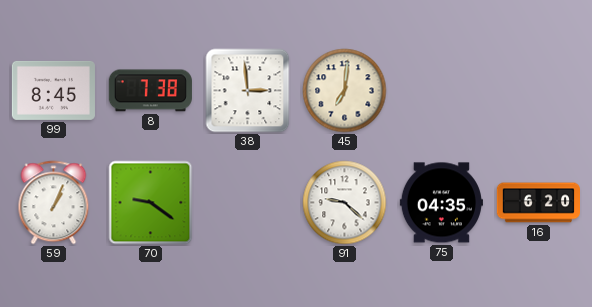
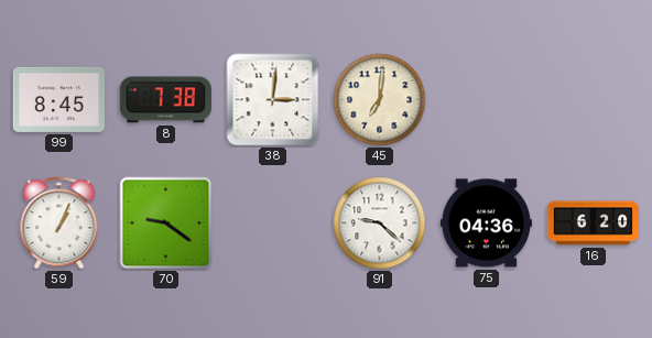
38: 2:59 -> 3:01 (273, 100)
75: 04:35 -> 04:36 (486, 223)
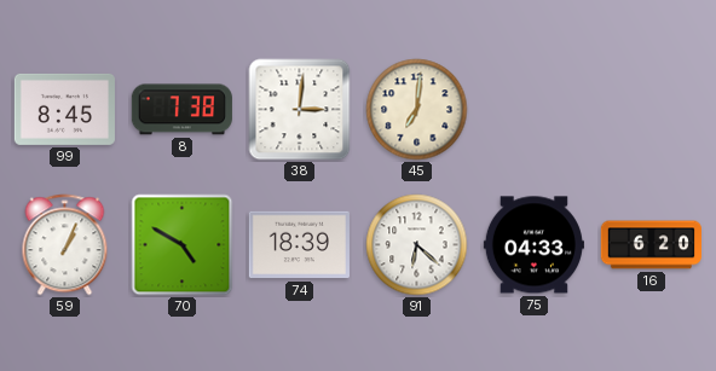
70: 9:21 -> 4:50 (183, 245)
74: none -> 18:39 (299, 245)
91: 9:22 -> 6:22 (417, 245)
75: 04:36 -> 04:33 (533, 245)
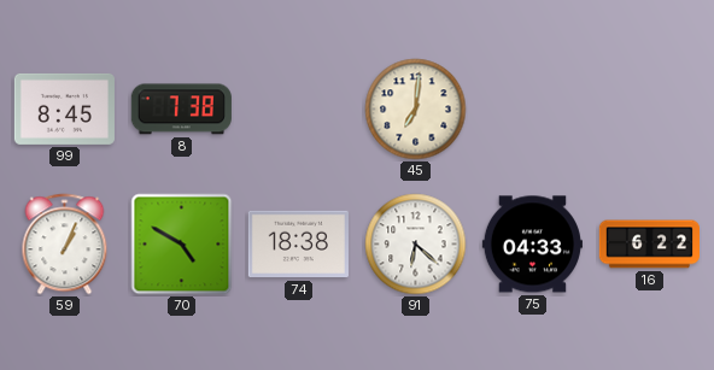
38: 3:01 -> none (300, 110)
74: 18:39 -> 18:38 (298, 245)
16: 6:20 -> 6:22 (649, 245)
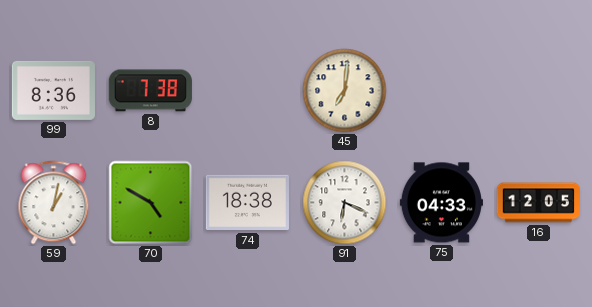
99: 8:45 -> 8:36 (53, 90)
59: 1:04 -> 1:02 (54, 203)
91: 6:22 -> 6:19 (345, 203)
16: 6:22 -> 12:05 (538, 203)
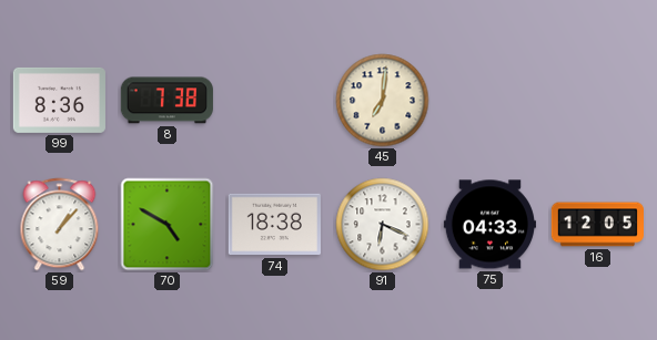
59: 1:02 -> 1:07 (60, 225)
